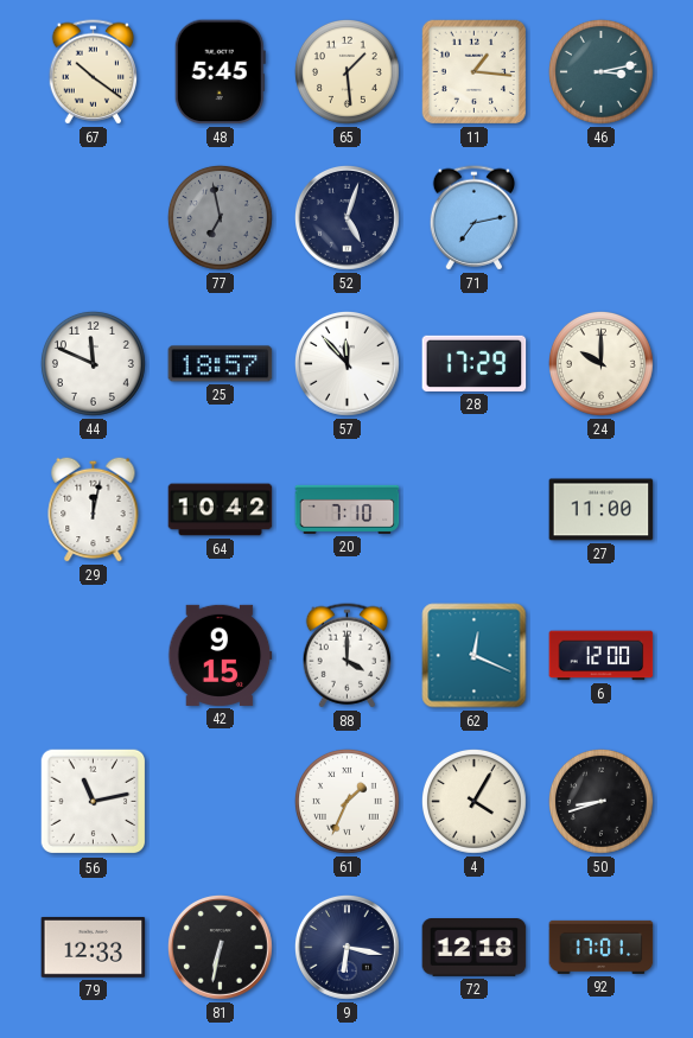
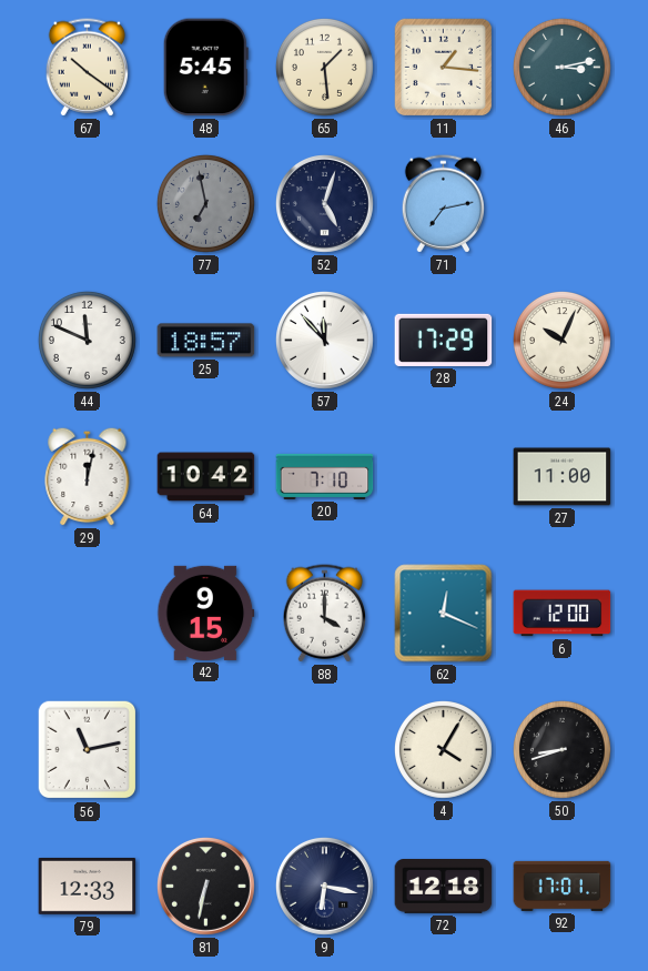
24: 10:00 -> 10:04 (561, 340)
61: 1:34 -> none (346, 801)
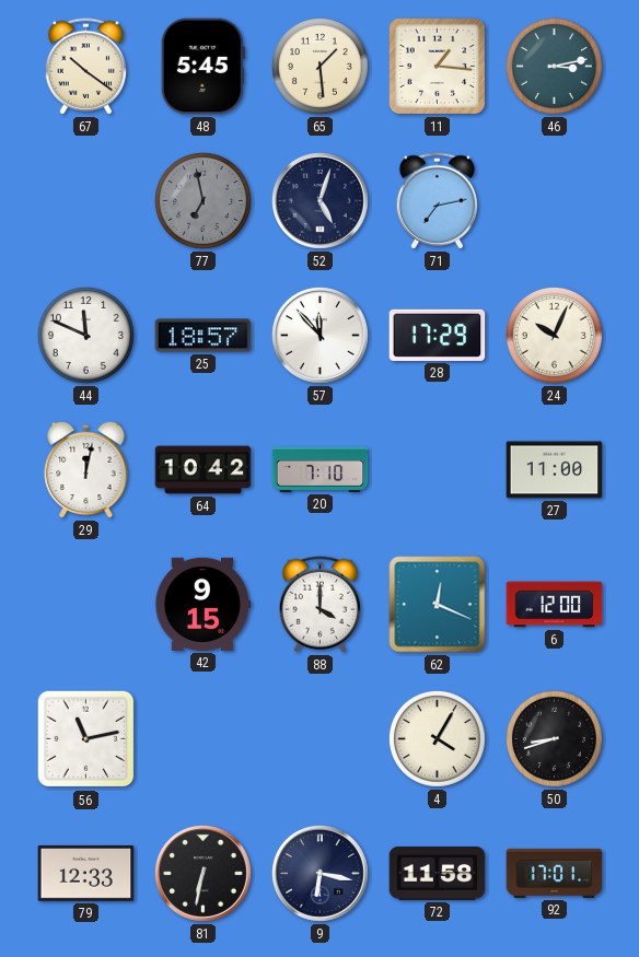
72: 12:18 -> 11:58 (438, 874)
